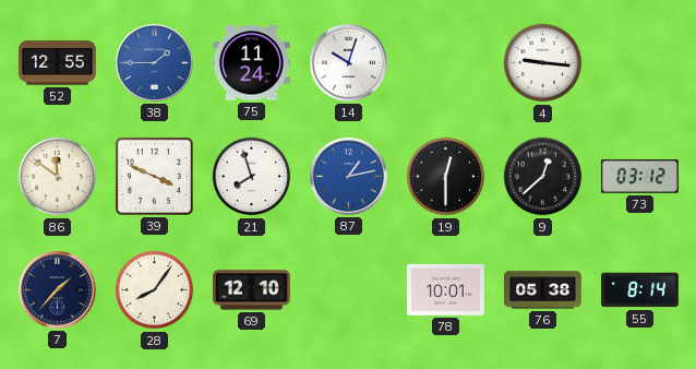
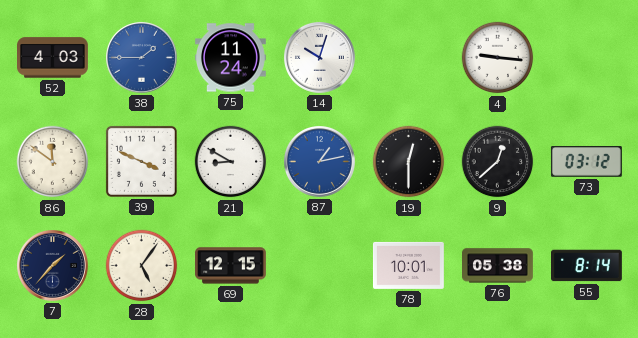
52: 12:55 -> 4:03 (53, 58)
21: 7:57 -> 8:50 (231, 162)
28: 8:06 -> 5:06 (142, 266)
69: 12:10 -> 12:15 (231, 266)
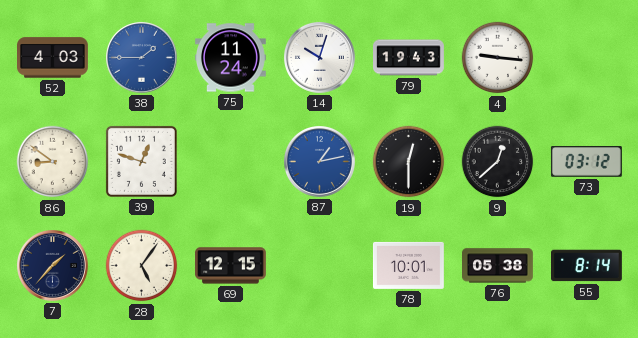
79: none -> 19:43 (409, 58)
86: 11:51 -> 8:51 (53, 162)
39: 3:49 -> 12:48 (141, 161)
21: 8:50 -> none (231, 162)
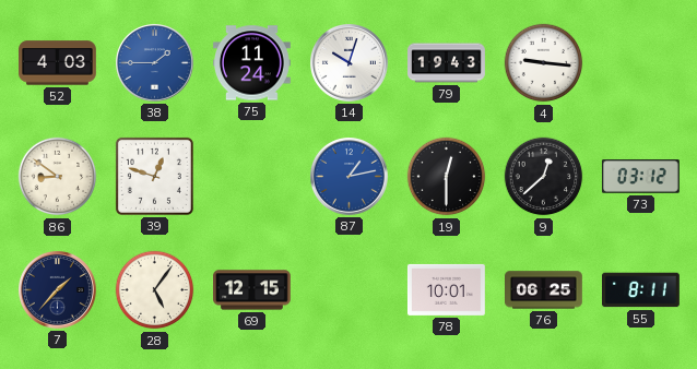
76: 05:38 -> 06:25 (544, 290)
55: 8:14 -> 8:11 (641, 290)
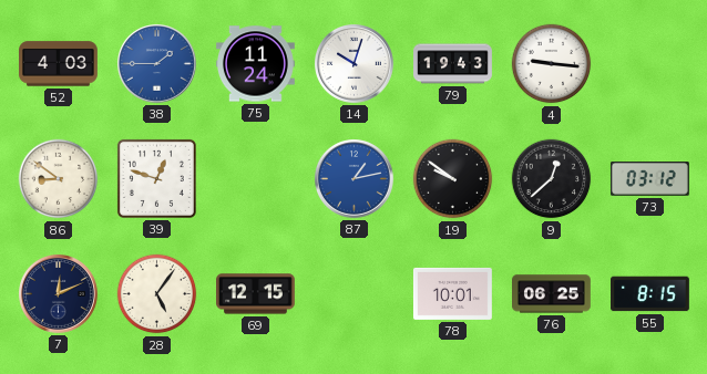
19: 12:30 -> 9:51 (453, 179)
7: 1:37 -> 12:11 (59, 294)
55: 8:11 -> 8:15 (650, 294)
